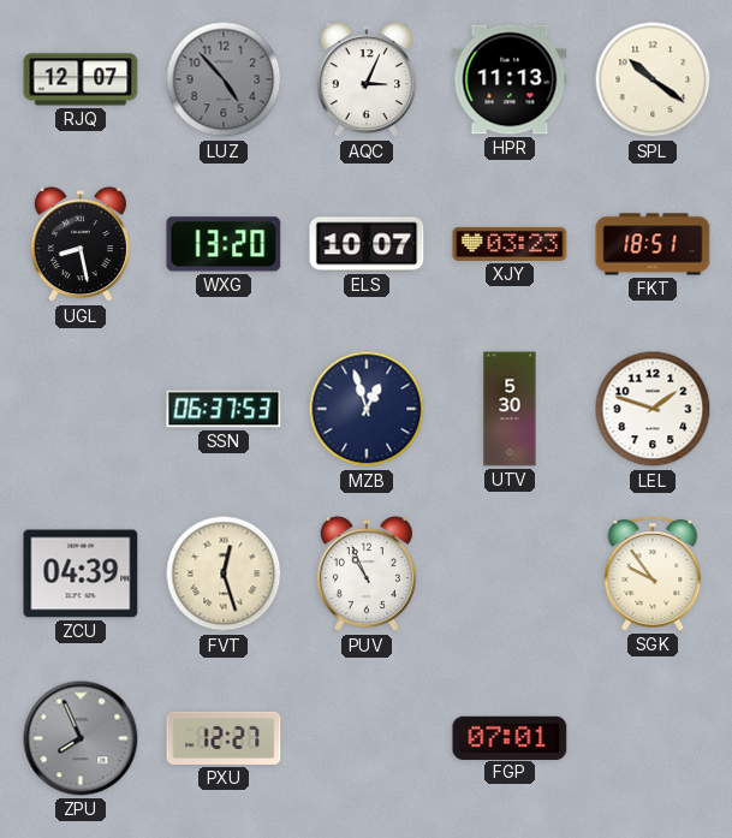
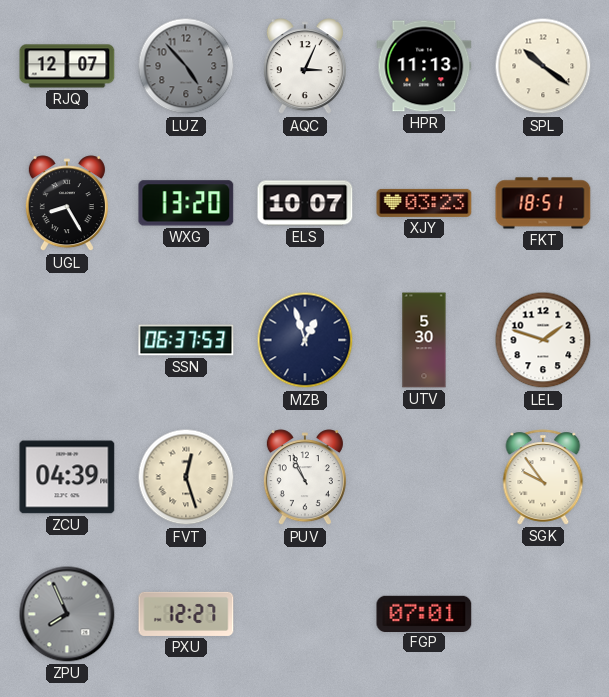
UGL: 8:28 -> 8:25 (67, 204)
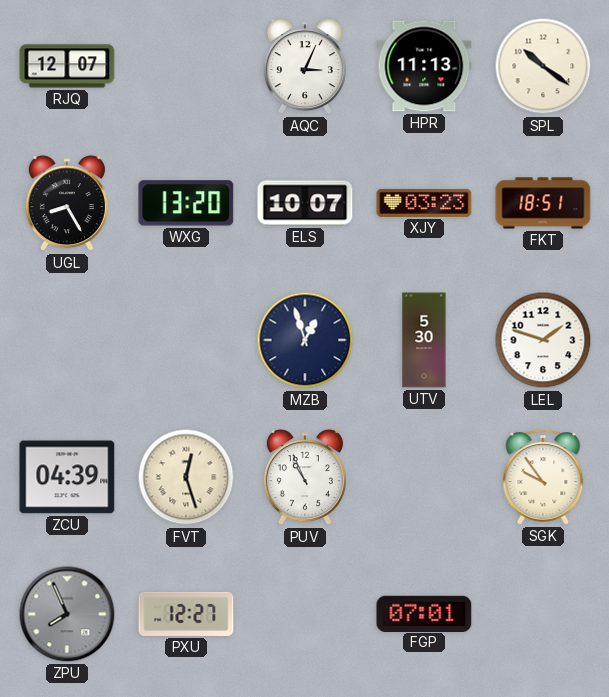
LUZ: 4:53 -> none (186, 66)
SSN: 06:37 -> none (186, 340)
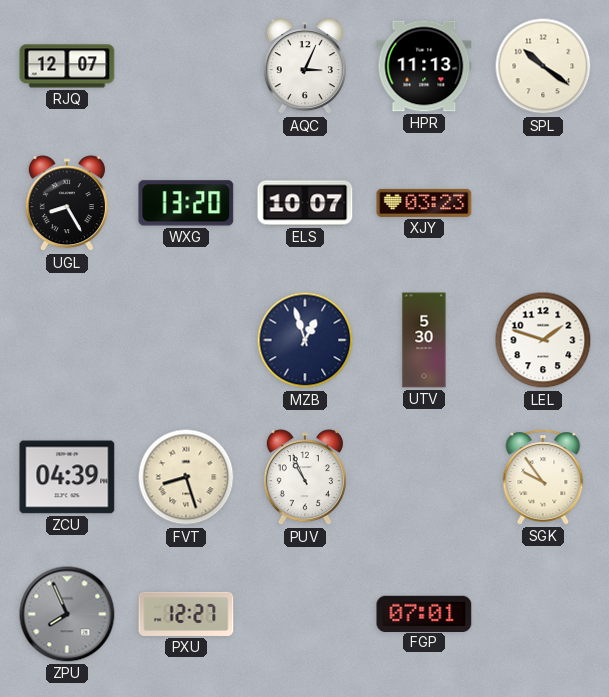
FKT: 18:51 -> none (543, 203)
FVT: 12:27 -> 8:27 (186, 477)
